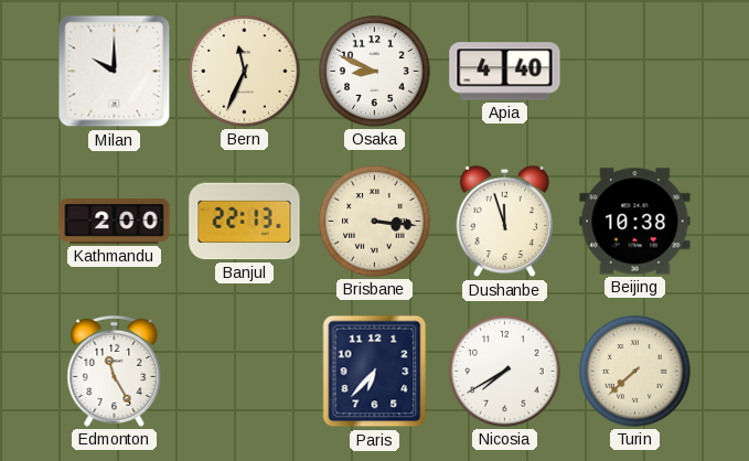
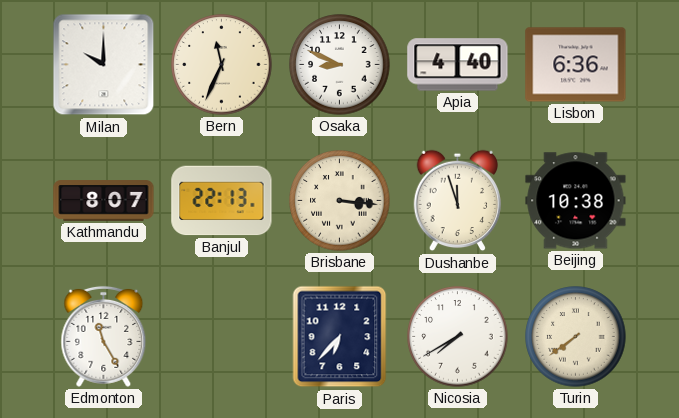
Lisbon: none -> 6:36 (576, 65)
Kathmandu: 2:00 -> 8:07 (104, 201)
Turin: 7:38 -> 7:39 (576, 337)
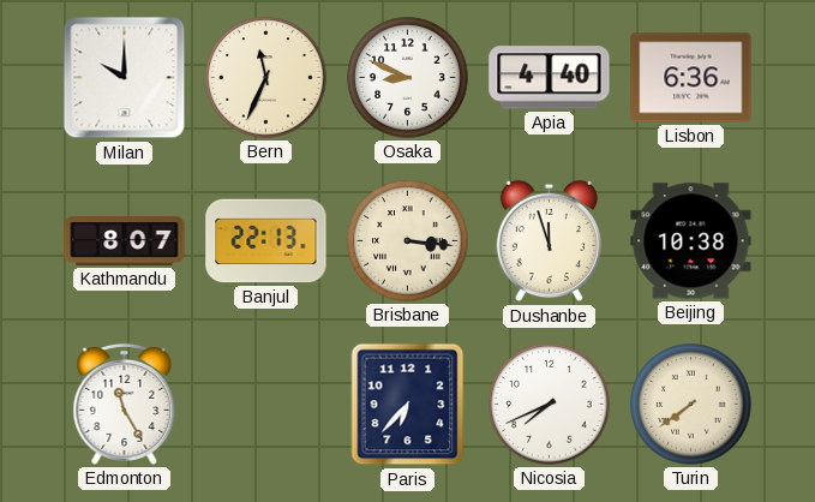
Nicosia: 7:40 -> 7:41 (550, 405)
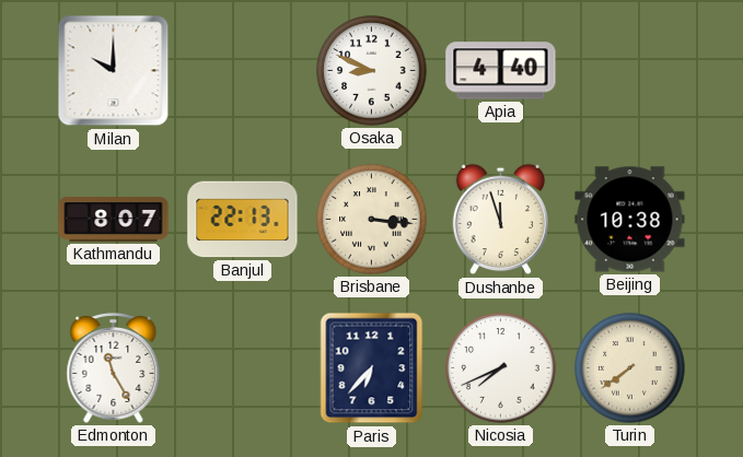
Bern: 11:34 -> none (266, 78)
Lisbon: 6:36 -> none (691, 78)
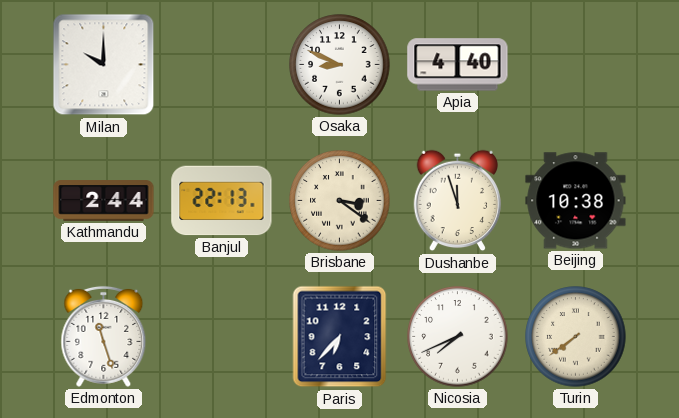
Kathmandu: 8:07 -> 2:44 (104, 201)
Brisbane: 3:16 -> 3:21 (340, 201)
Edmonton: 11:25 -> 11:27 (104, 336)
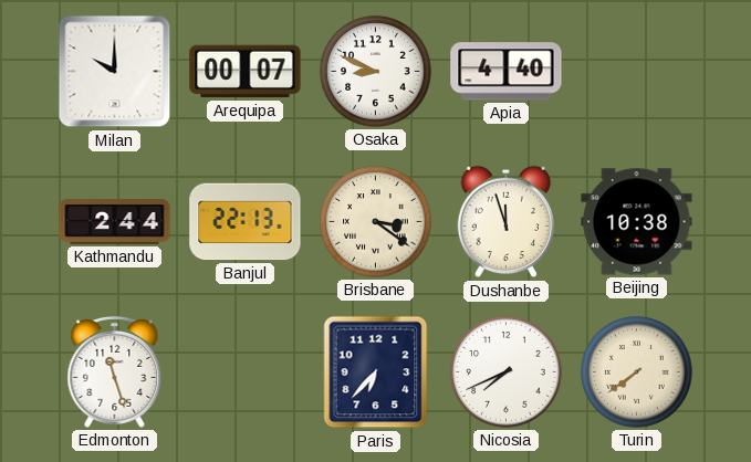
Arequipa: none -> 00:07 (246, 72)
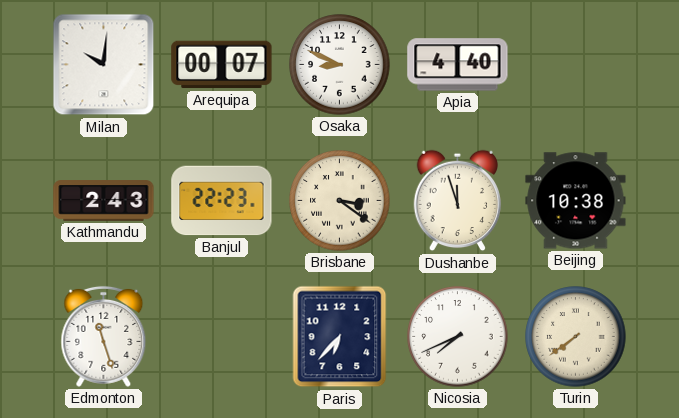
Milan: 10:00 -> 10:01 (104, 65)
Kathmandu: 2:44 -> 2:43 (104, 201)
Banjul: 22:13 -> 22:23 (222, 201)
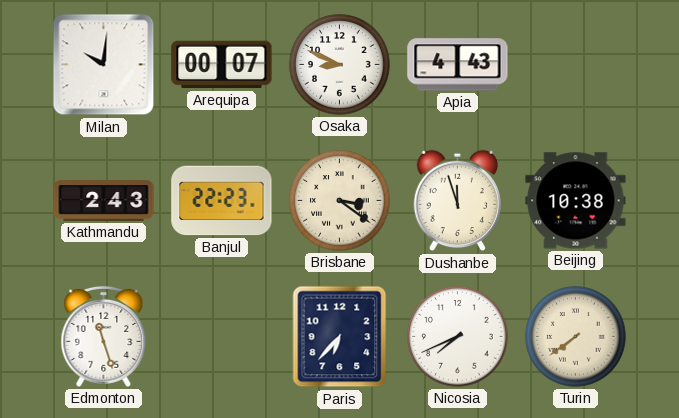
Apia: 4:40 -> 4:43 (458, 65)
